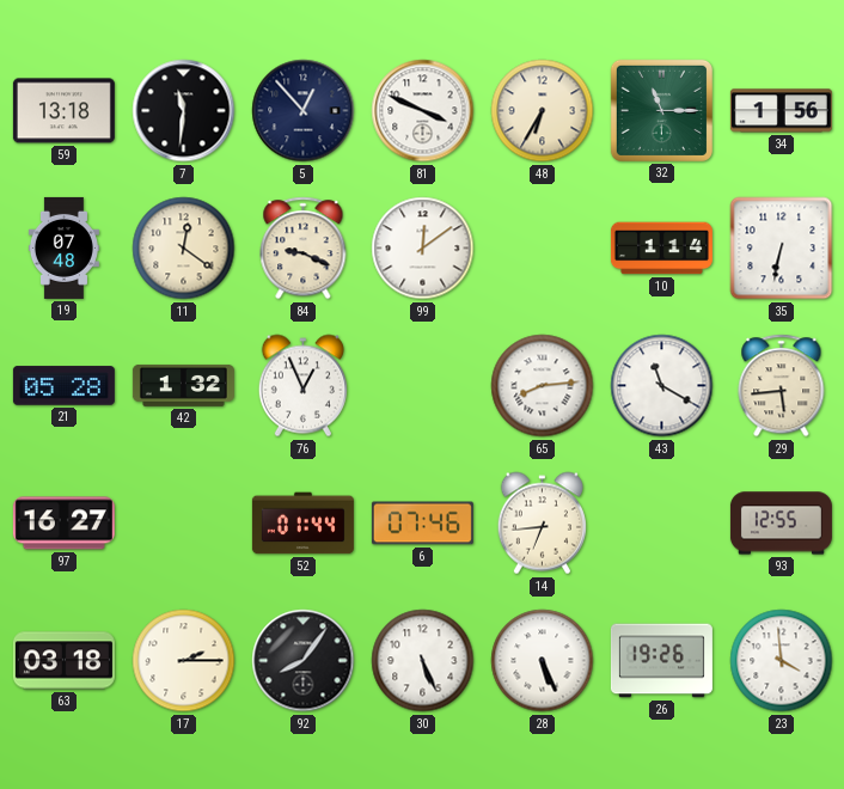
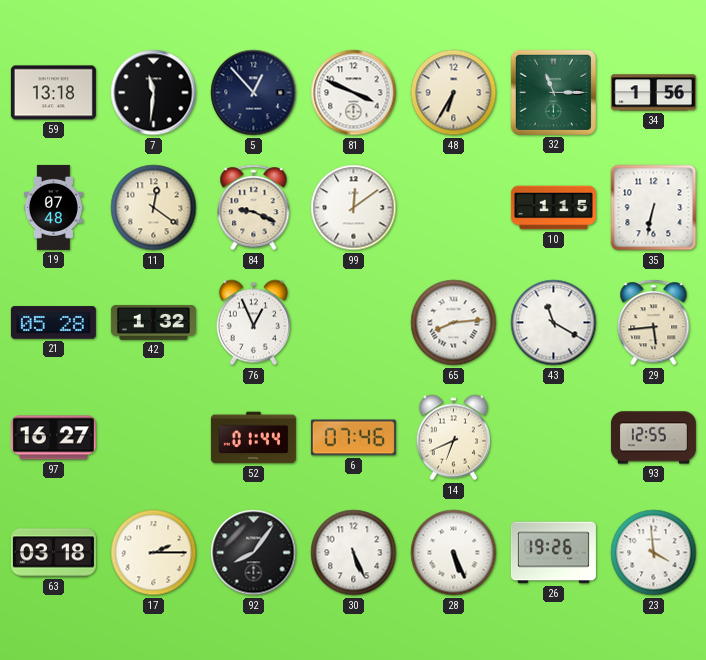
10: 1:14 -> 1:15 (553, 208)
14: 6:44 -> 6:41 (453, 438)
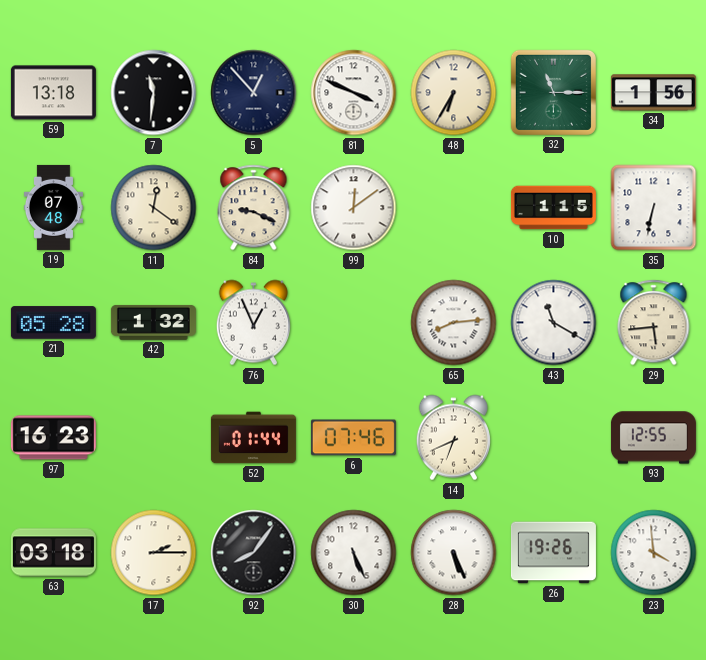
97: 16:27 -> 16:23 (53, 438)
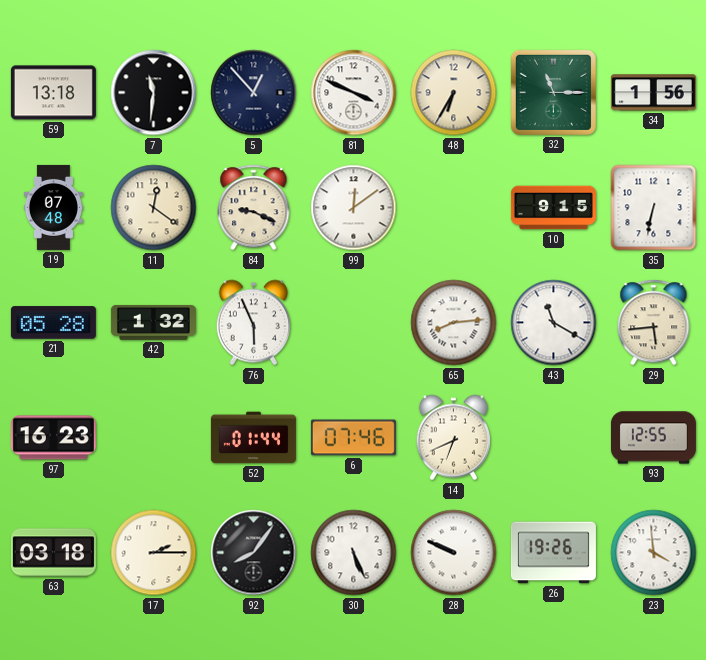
10: 1:15 -> 9:15 (553, 208)
76: 12:56 -> 5:56 (253, 323)
28: 5:26 -> 9:49 (454, 553)
